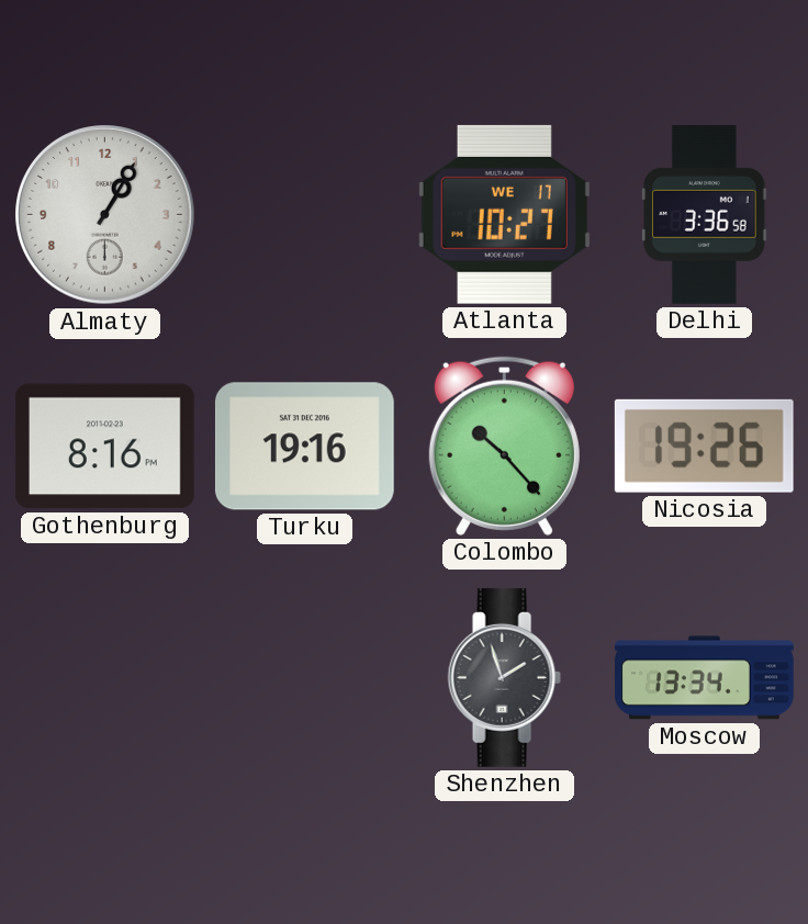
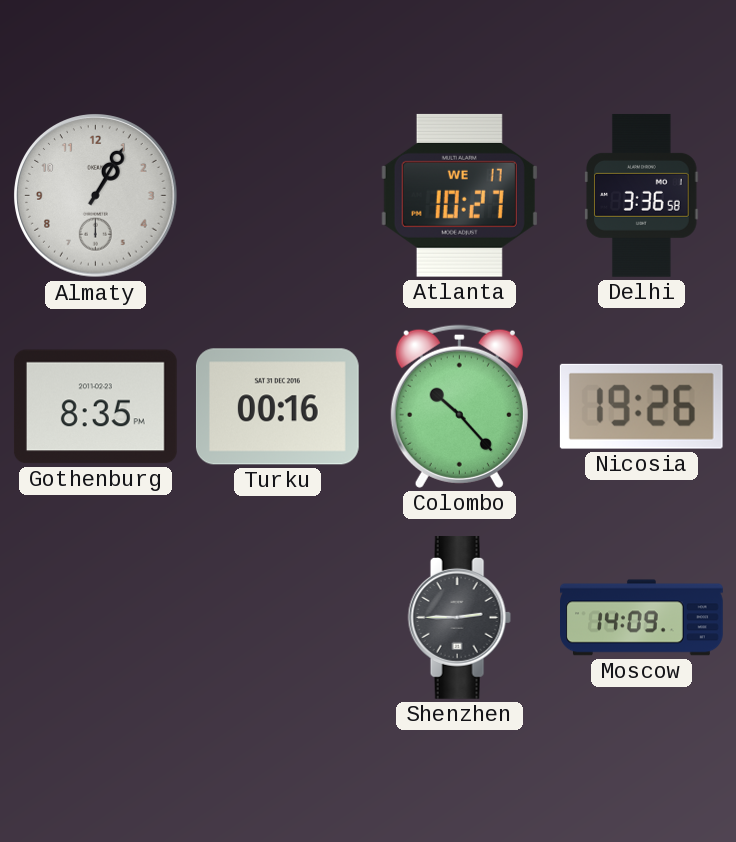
Gothenburg: 8:16 -> 8:35 (95, 407)
Turku: 19:16 -> 00:16 (277, 407)
Shenzhen: 1:57 -> 2:45 (459, 617)
Moscow: 13:34 -> 14:09 (642, 618)
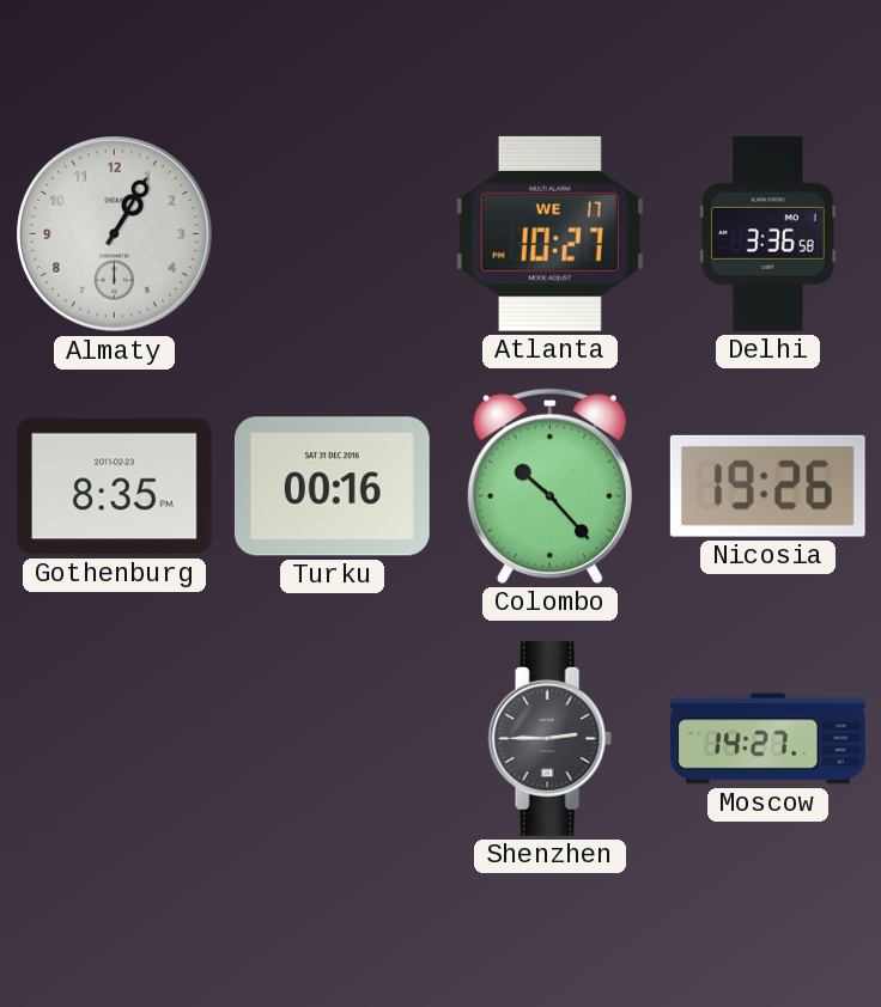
Moscow: 14:09 -> 14:27 (768, 739)
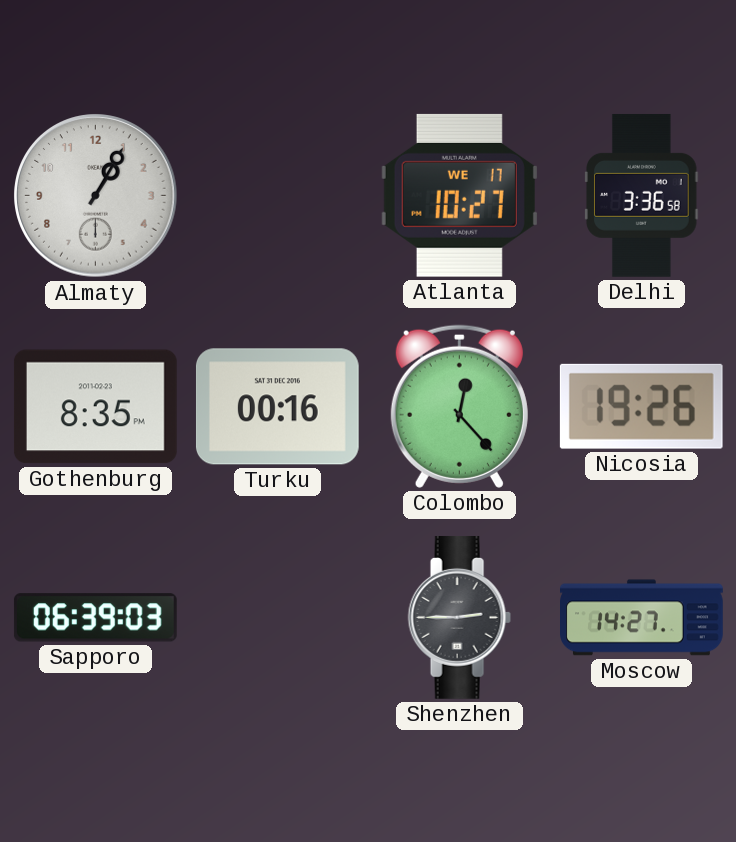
Colombo: 10:23 -> 12:23 (459, 406)
Sapporo: none -> 06:39 (95, 618)
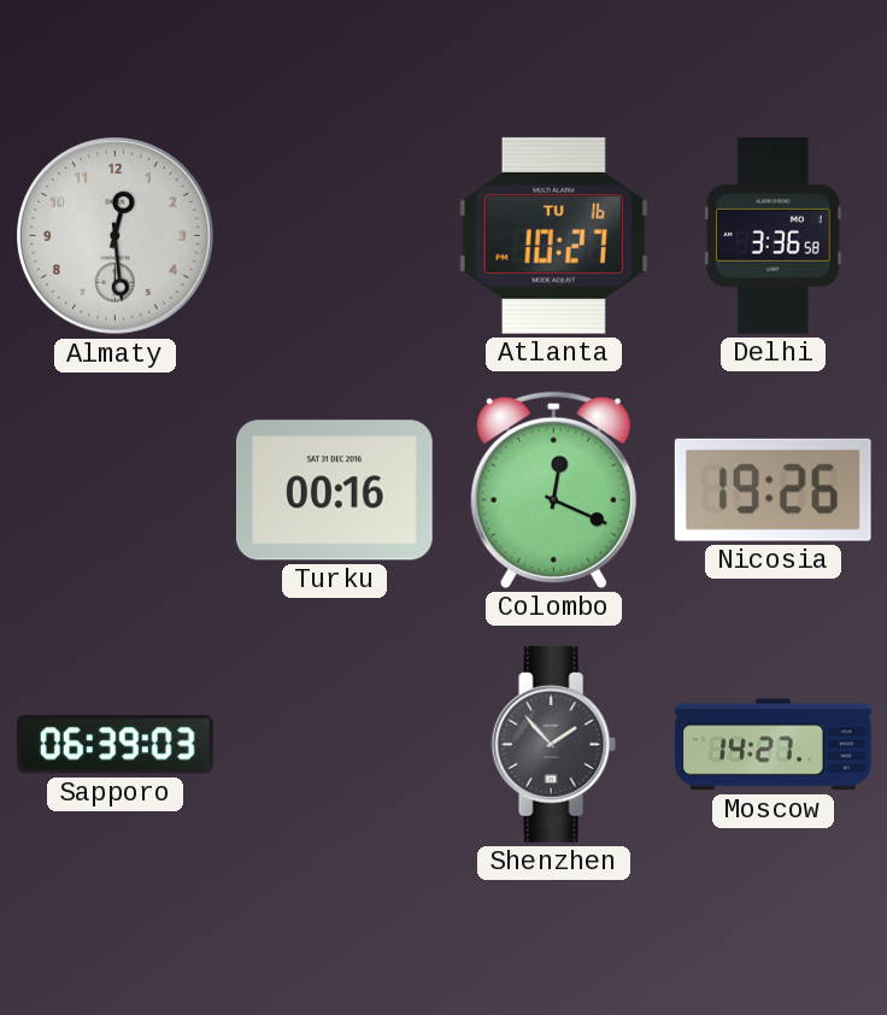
Almaty: 1:05 -> 12:29 (116, 236)
Atlanta date: WE 17 -> TU 16 (553, 235)
Gothenburg: 8:35 -> none (95, 407)
Colombo: 12:23 -> 12:19 (553, 489)
Shenzhen: 2:45 -> 1:53 (553, 744)
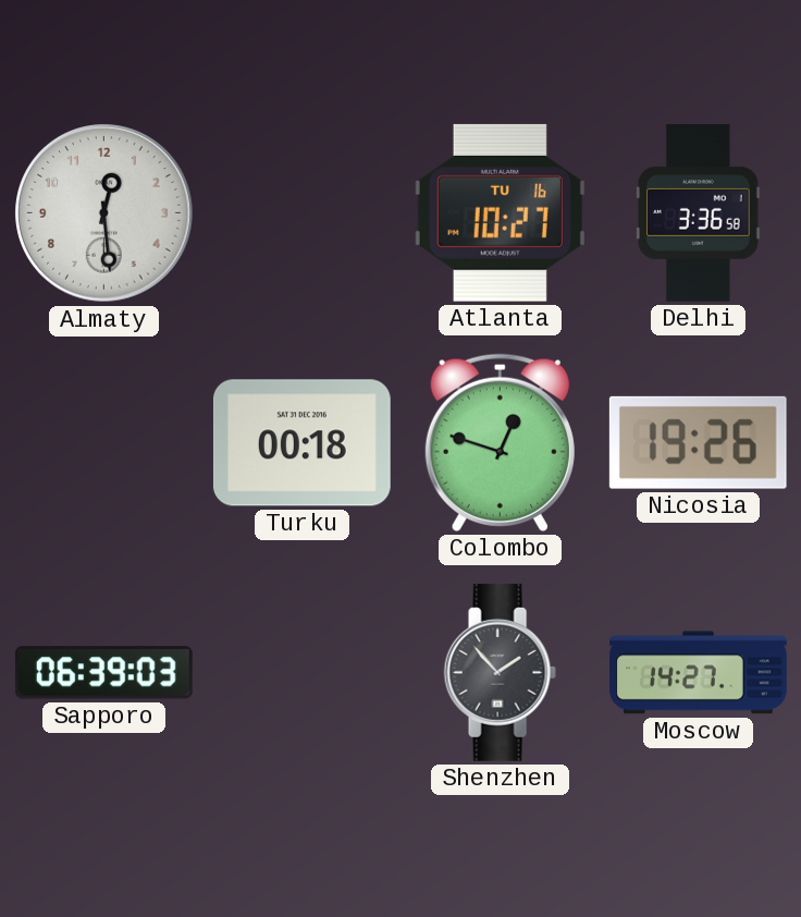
Turku: 00:16 -> 00:18 (301, 443)
Colombo: 12:19 -> 12:48 (500, 442)
